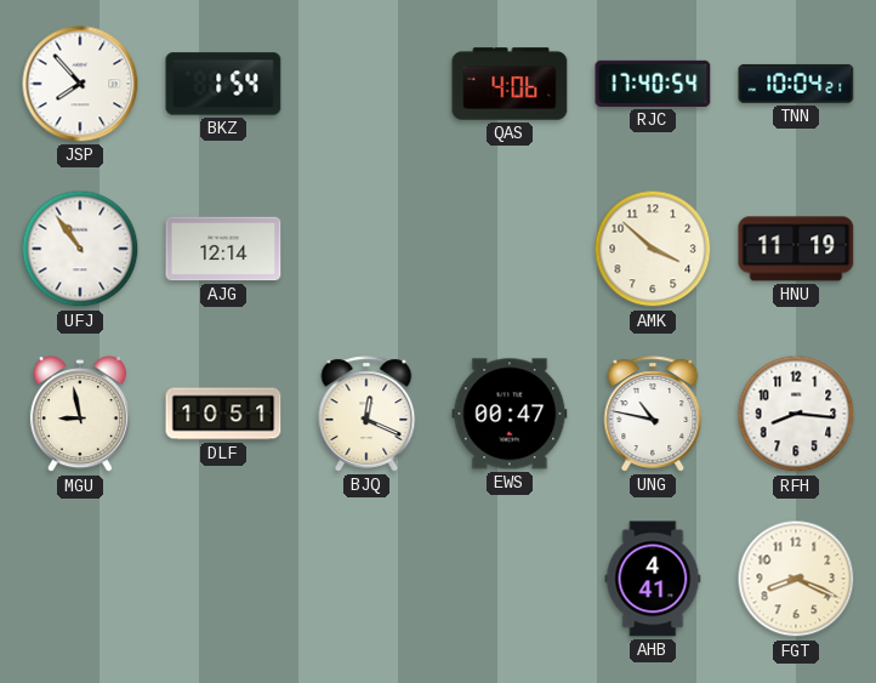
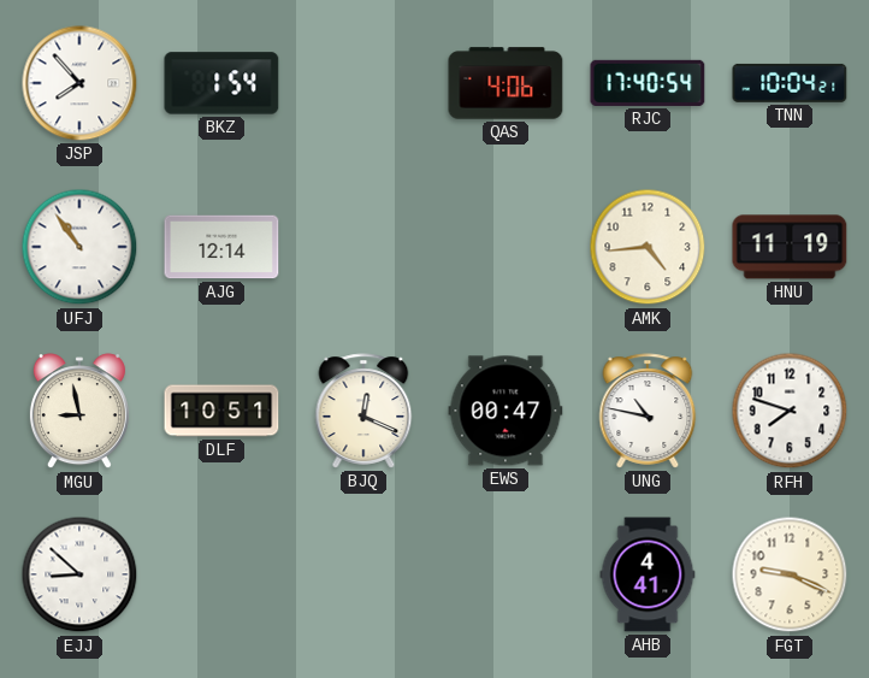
AMK: 3:52 -> 4:44 (648, 247)
RFH: 8:16 -> 7:48 (790, 411)
EJJ: none -> 8:52 (79, 574)
FGT: 8:19 -> 9:19 (790, 574)
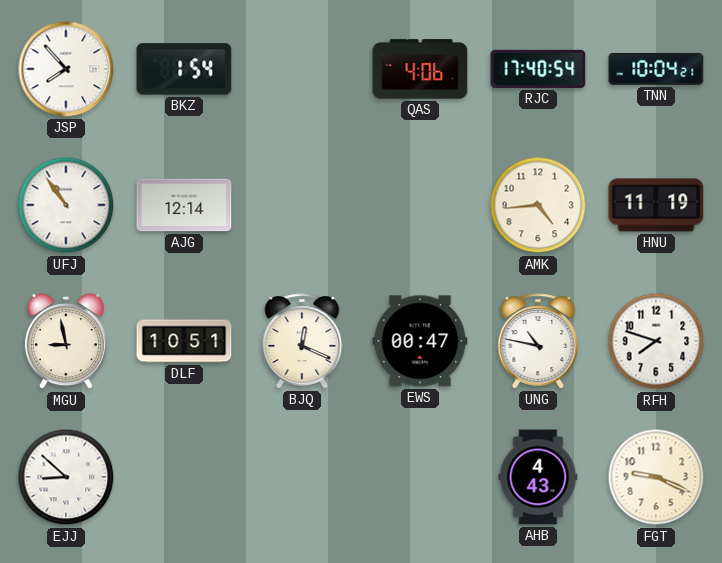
AHB: 4:41 -> 4:43 (538, 477)
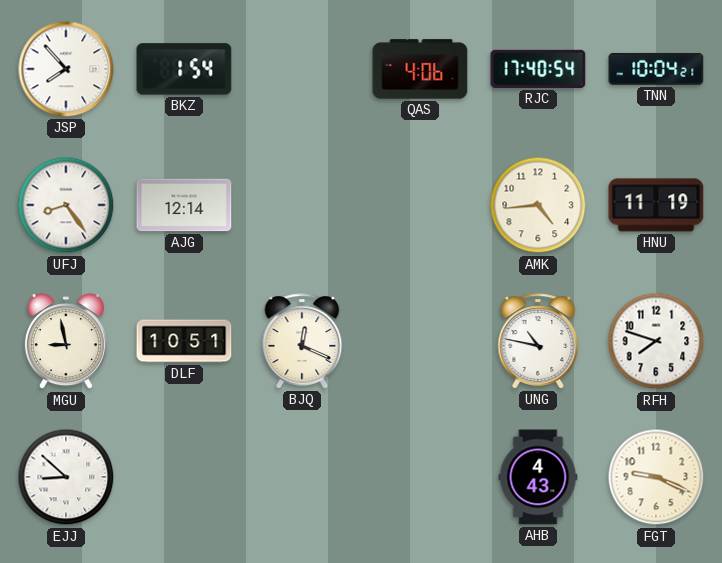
UFJ: 10:54 -> 8:24 (66, 205)
EWS: 00:47 -> none (420, 341)
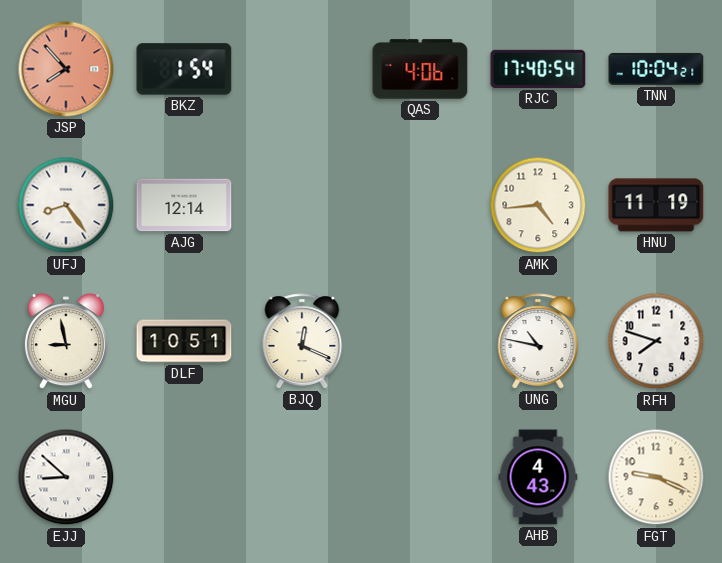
JSP dial: white -> salmon (66, 69)
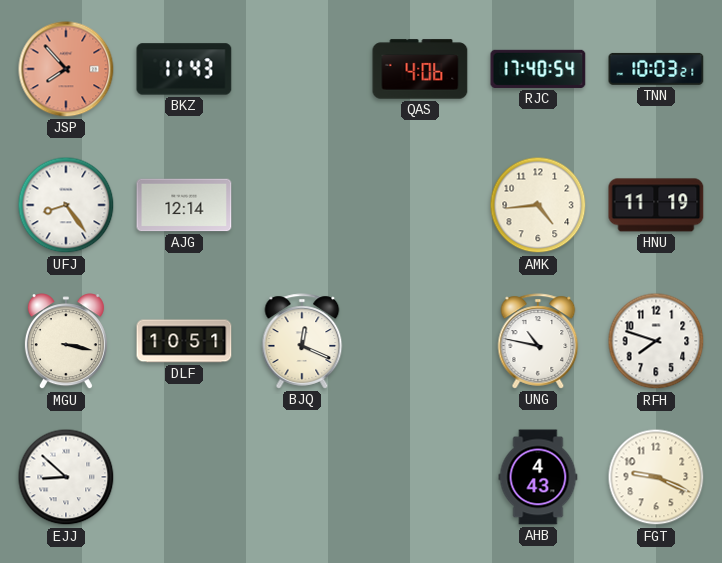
BKZ: 1:54 -> 11:43 (184, 69)
TNN: 10:04 -> 10:03 (656, 69)
MGU: 8:58 -> 3:17 (66, 342)
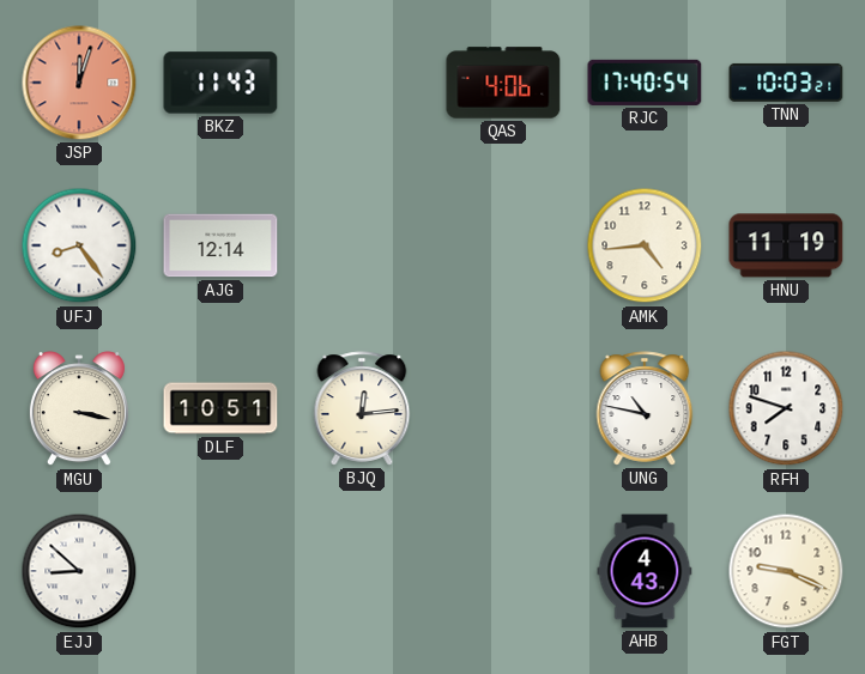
JSP: 7:53 -> 12:03 (79, 83)
BJQ: 12:19 -> 12:14 (362, 408)
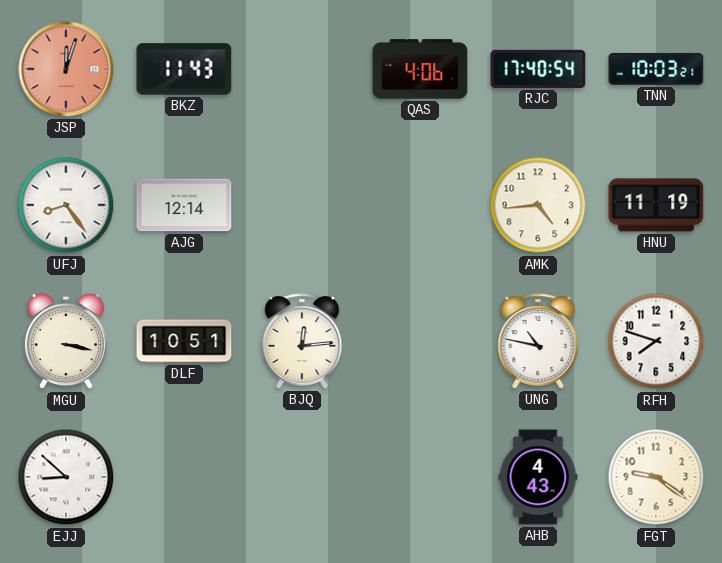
FGT: 9:19 -> 9:21 (656, 477)
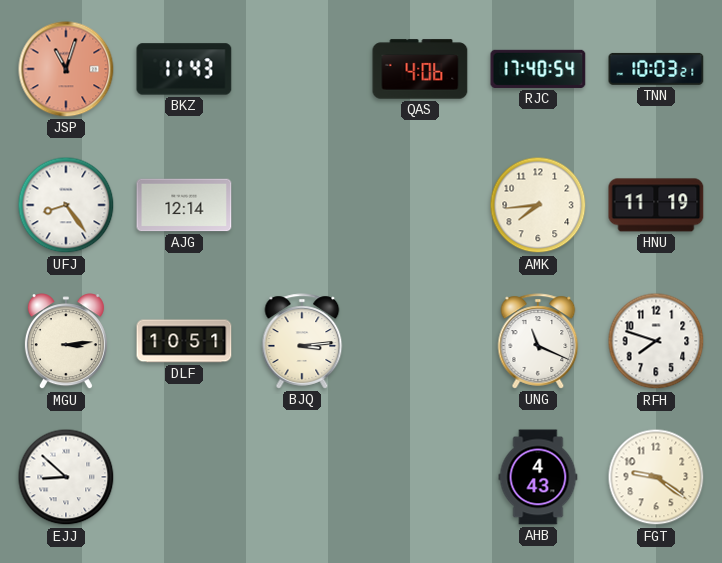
JSP: 12:03 -> 11:03 (66, 69)
AMK: 4:44 -> 7:44 (538, 205)
MGU: 3:17 -> 3:14 (66, 342)
BJQ: 12:14 -> 3:14 (302, 341)
UNG: 10:47 -> 11:19 (538, 341)
